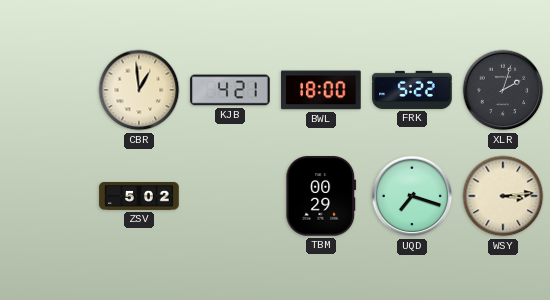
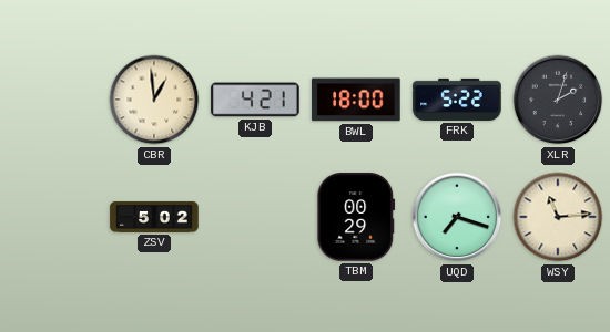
WSY: 3:14 -> 11:14 (558, 217)
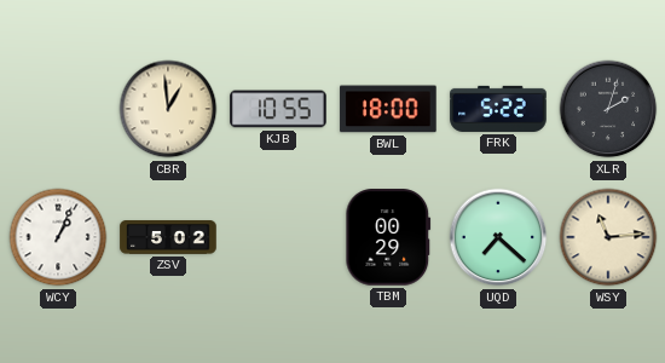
KJB: 4:21 -> 10:55 (278, 109)
WCY: none -> 1:04 (58, 237)
UQD: 7:18 -> 7:22 (498, 237)
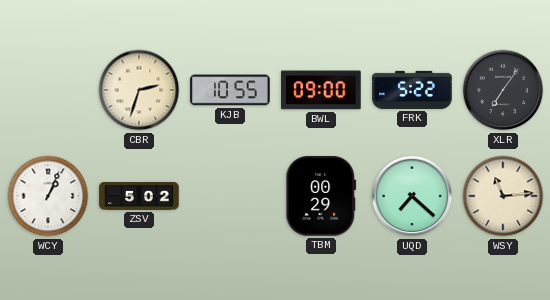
CBR: 12:59 -> 2:33 (139, 90)
BWL: 18:00 -> 09:00 (321, 90)
XLR: 2:03 -> 7:06 (503, 90)
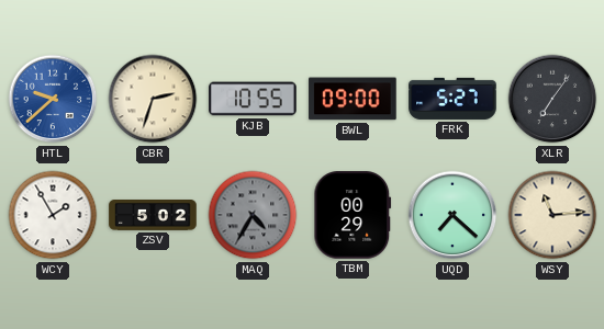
HTL: none -> 9:38 (53, 99)
FRK: 5:22 -> 5:27 (452, 99)
WCY: 1:04 -> 1:55 (53, 215)
MAQ: none -> 4:35 (253, 215)
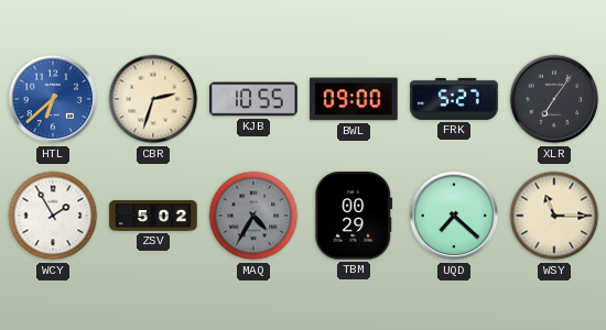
HTL: 9:38 -> 6:38 (53, 99)
WSY: 11:14 -> 11:15 (554, 216)
